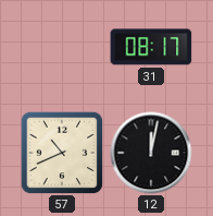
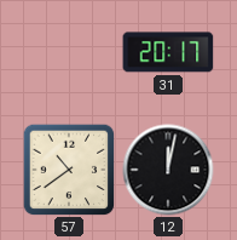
31: 08:17 -> 20:17 (168, 52)
57: 10:41 -> 10:39 (69, 170)
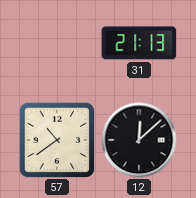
31: 20:17 -> 21:13 (139, 43)
12: 12:02 -> 12:08 (139, 140)
